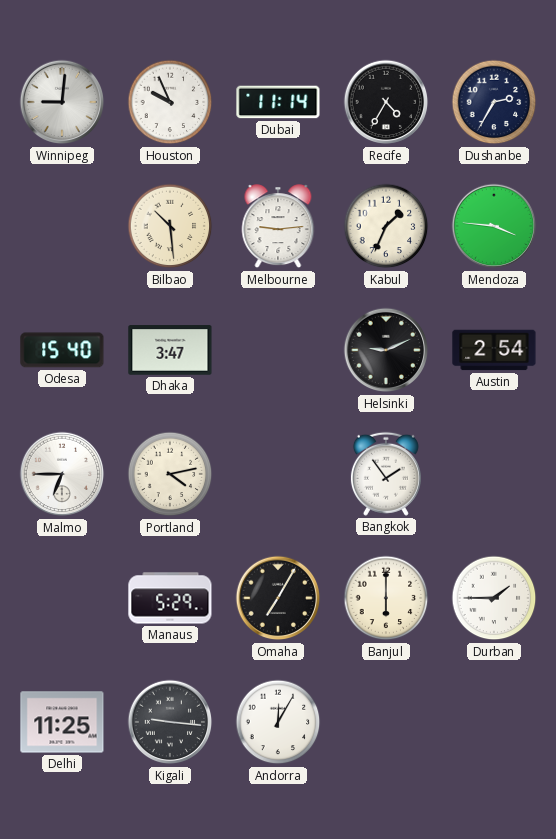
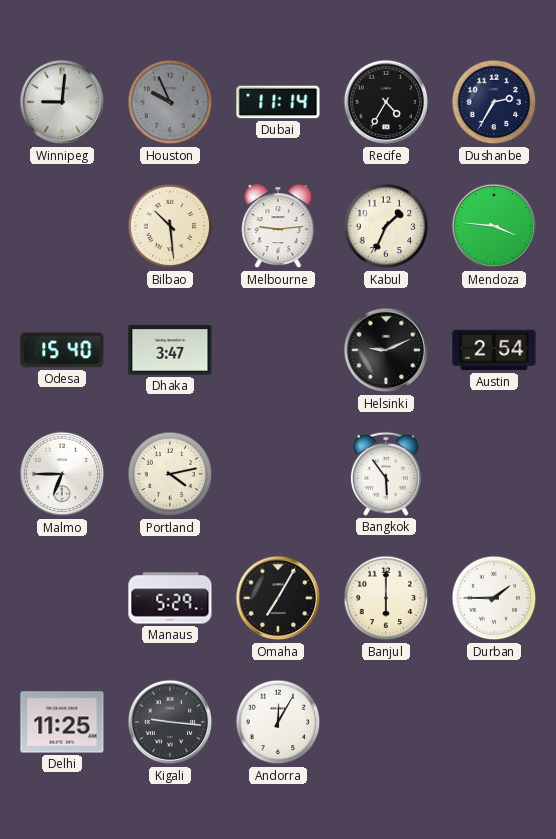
Houston dial: white -> grey (170, 102)
Bangkok: 1:54 -> 5:54 (386, 474)
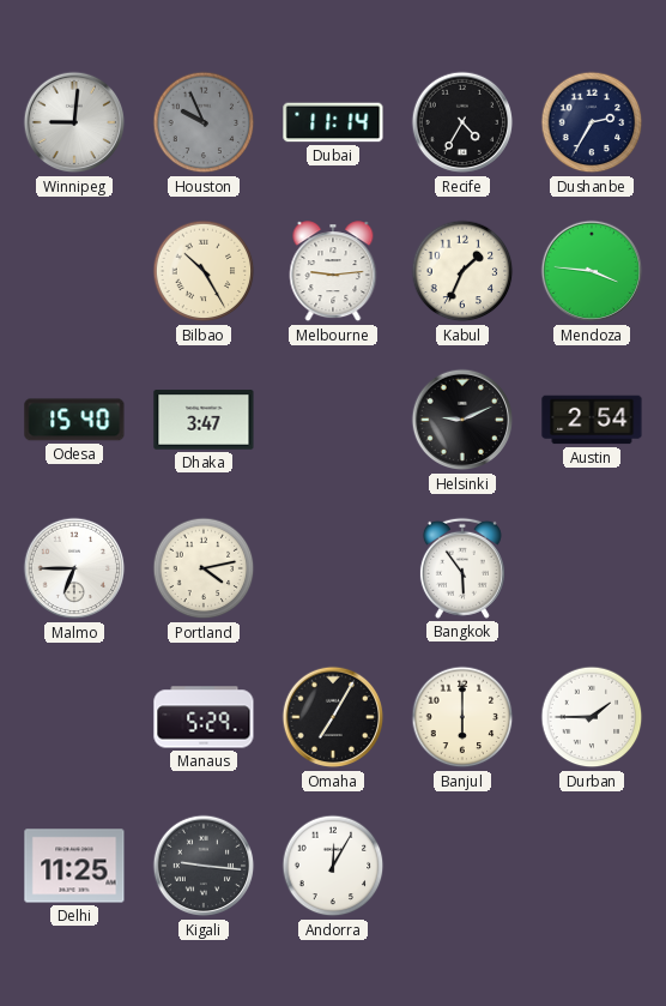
Bilbao: 10:29 -> 10:25 (204, 271)
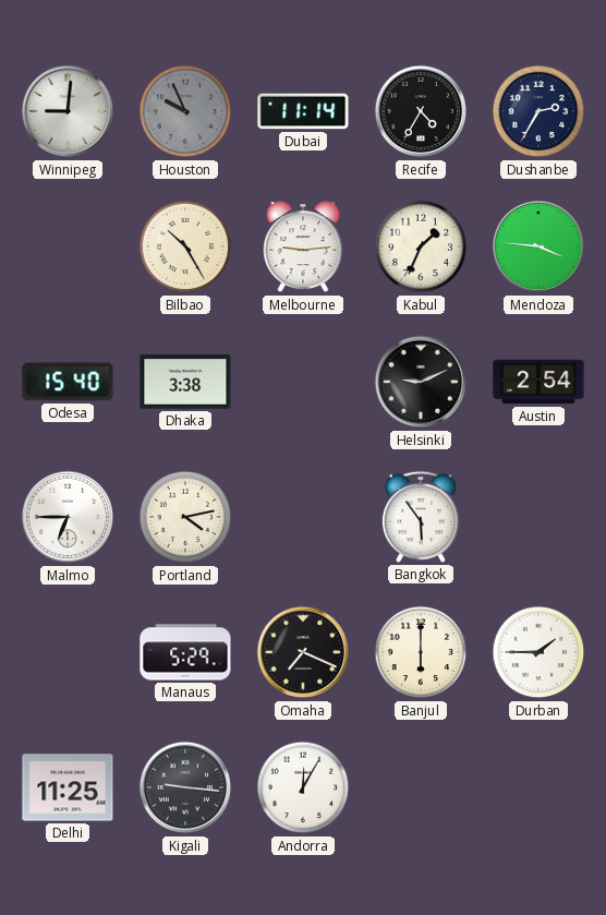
Dhaka: 3:47 -> 3:38 (185, 382)
Omaha: 7:05 -> 7:19 (303, 652)
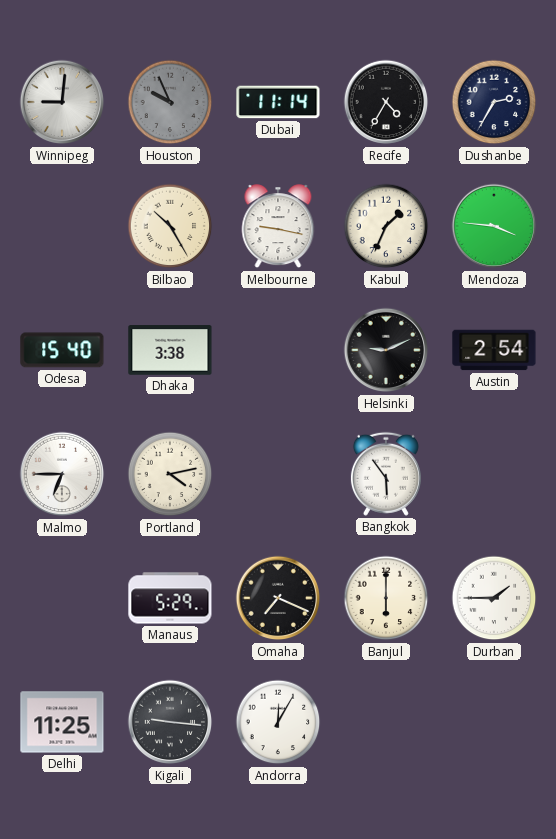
Melbourne: 9:14 -> 9:17 (278, 227)
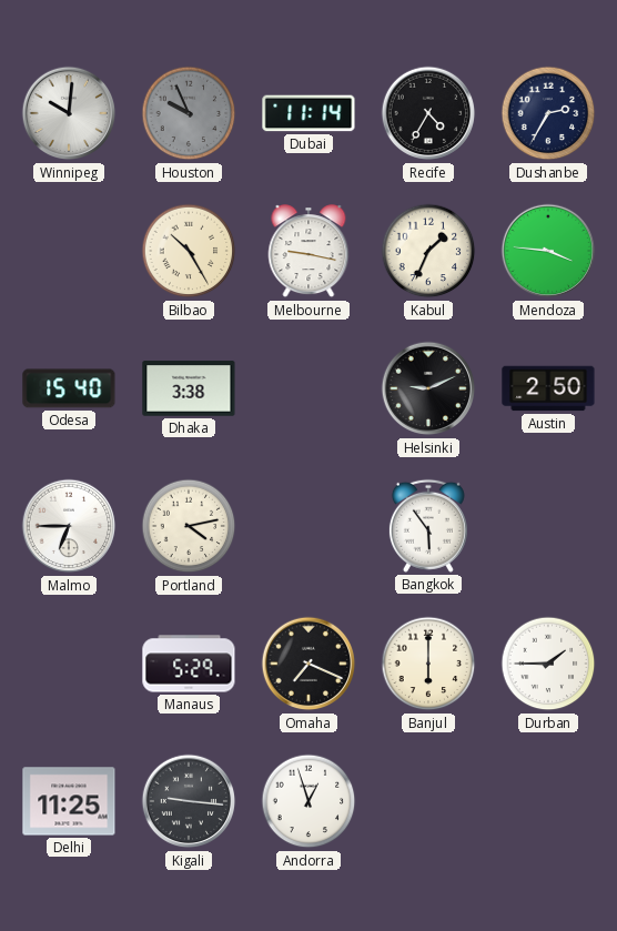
Winnipeg: 9:01 -> 10:01 (69, 113)
Austin: 2:54 -> 2:50 (548, 388)
Andorra: 12:05 -> 12:57 (308, 801)
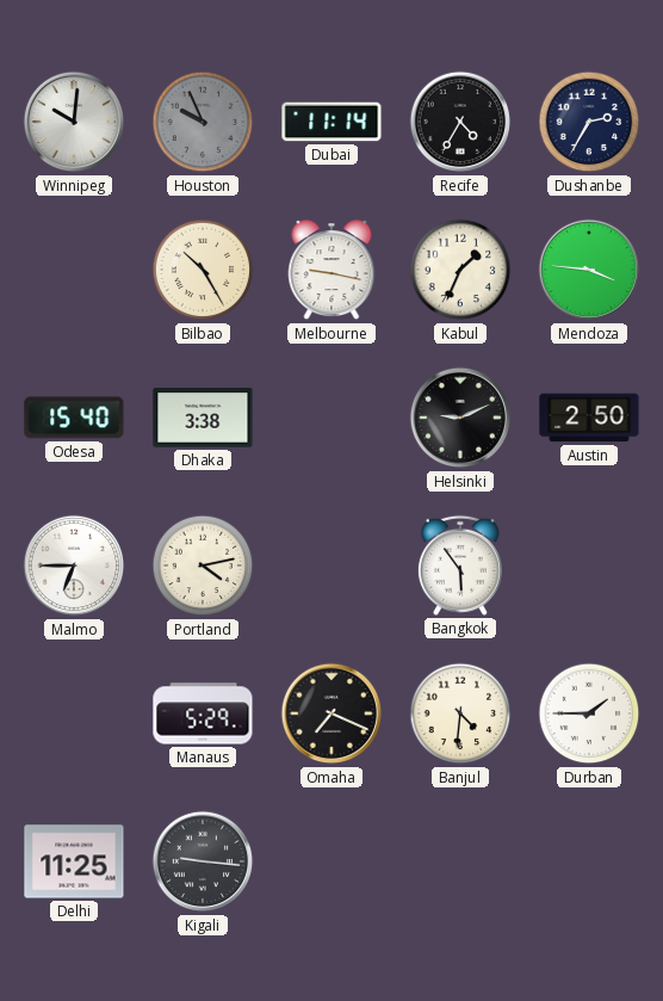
Banjul: 6:00 -> 4:31 (460, 713)
Andorra: 12:57 -> none (308, 801)
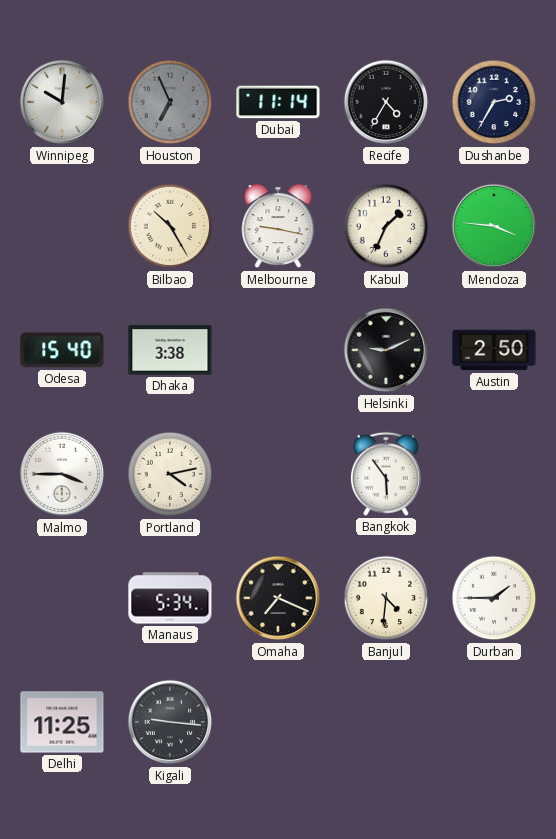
Houston: 9:56 -> 6:56 (170, 102)
Malmo: 6:45 -> 3:45 (62, 474)
Manaus: 5:29 -> 5:34 (170, 598)
